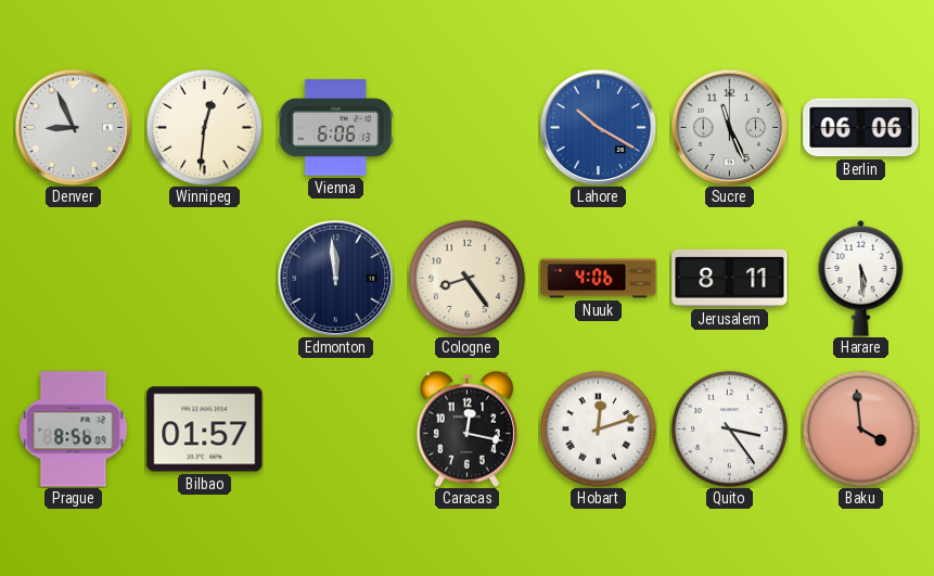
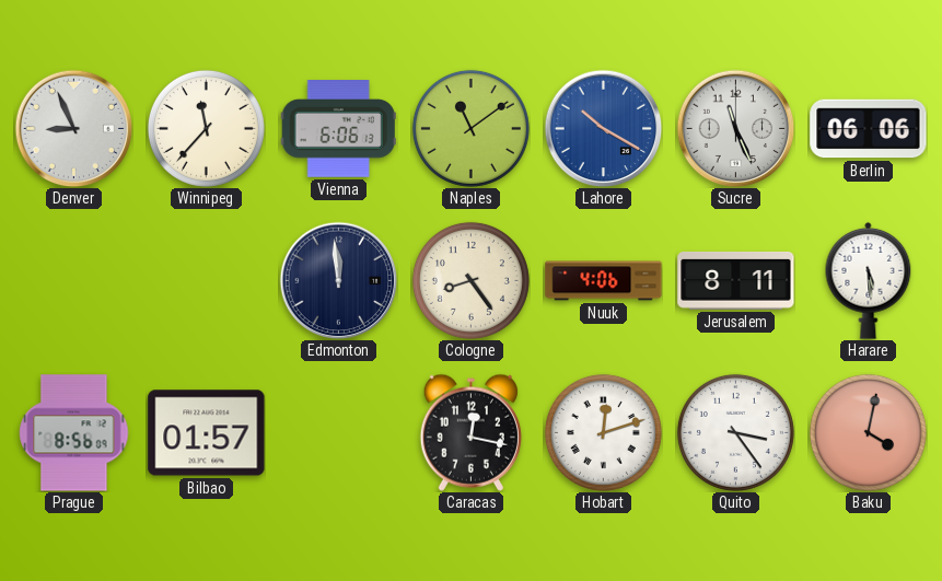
Winnipeg: 12:31 -> 11:37 (206, 128)
Naples: none -> 11:09 (470, 128)
Baku: 3:59 -> 4:02 (868, 432)
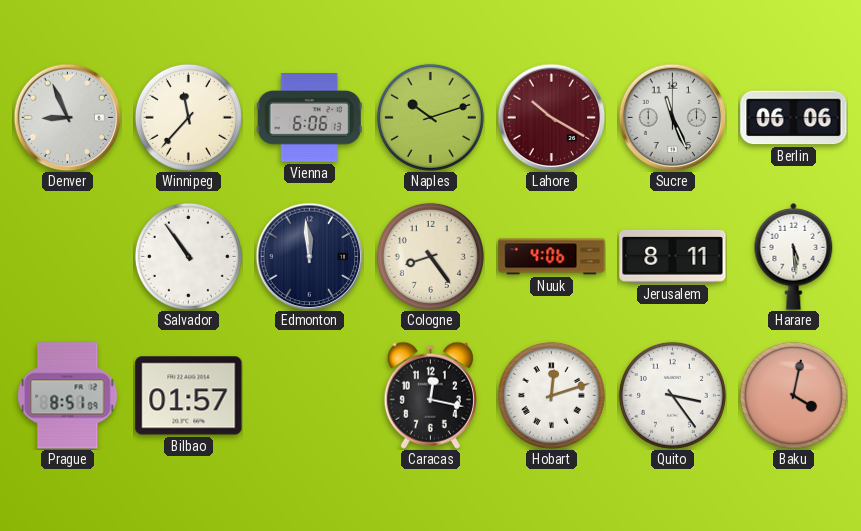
Naples: 11:09 -> 10:12 (430, 117)
Lahore dial: blue -> burgundy (551, 117)
Salvador: none -> 10:54 (188, 256)
Prague: 8:56 -> 8:51 (68, 396)
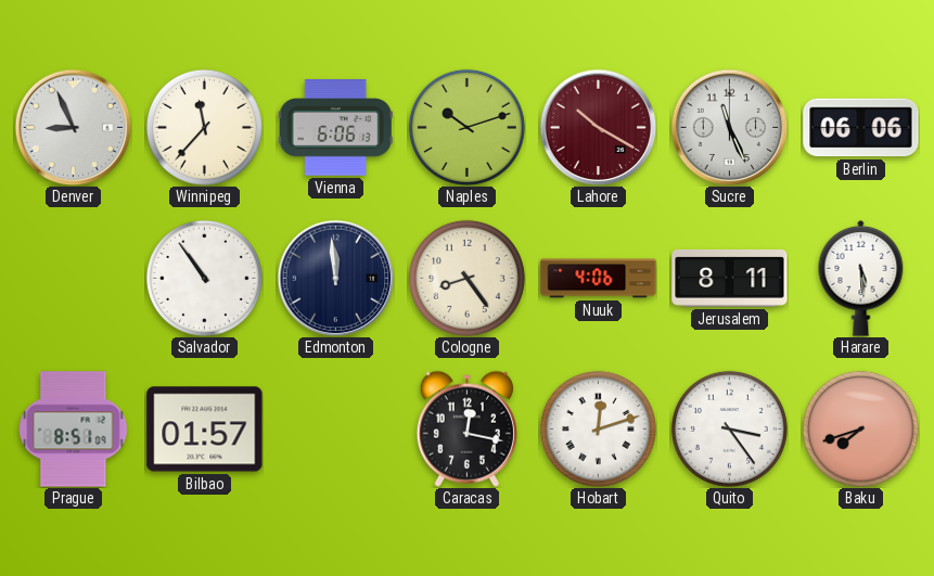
Baku: 4:02 -> 7:42 (860, 428)
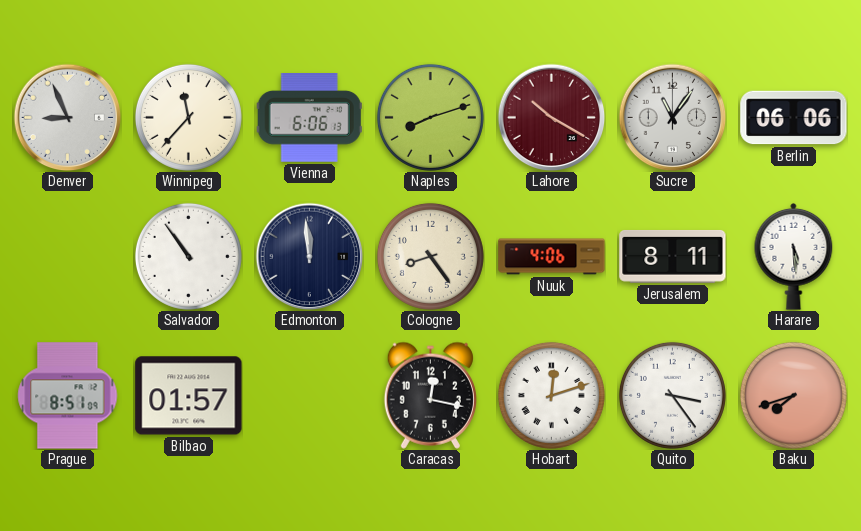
Naples: 10:12 -> 8:12 (430, 117)
Sucre: 11:26 -> 11:06 (672, 117)
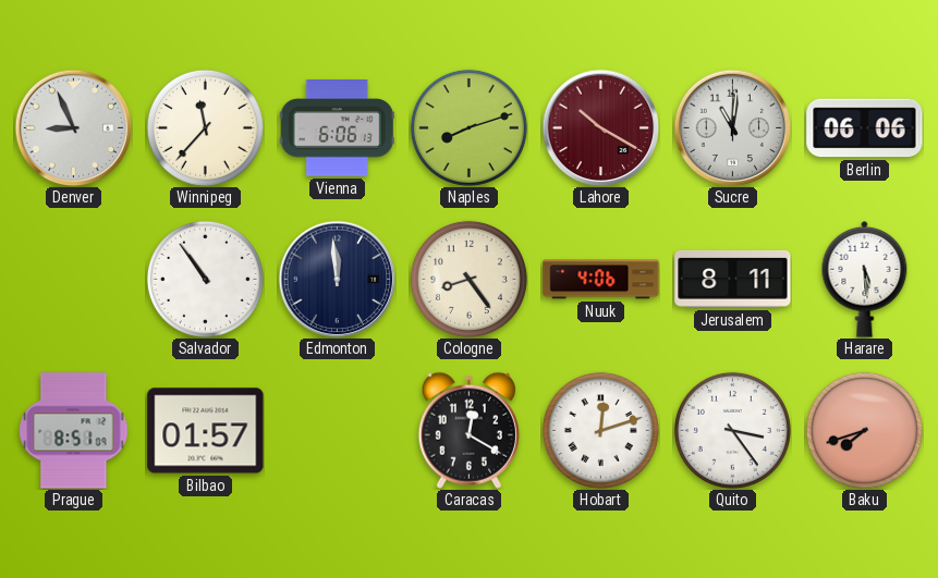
Sucre: 11:06 -> 11:01 (732, 127)
Caracas: 12:17 -> 12:20 (468, 430)
